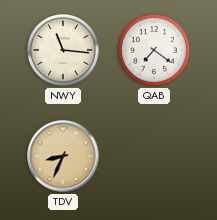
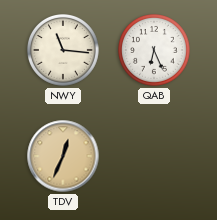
QAB: 7:21 -> 6:26 (155, 51)
TDV: 8:34 -> 12:34 (63, 156)
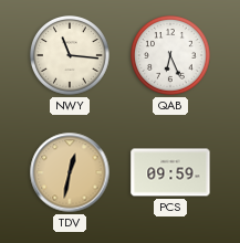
TDV: 12:34 -> 12:32 (70, 172)
PCS: none -> 09:59 (170, 172)
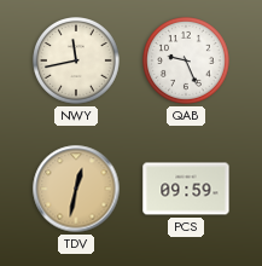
NWY: 11:16 -> 11:43 (77, 62)
QAB: 6:26 -> 9:26 (187, 62)
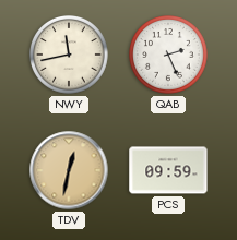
QAB: 9:26 -> 2:26 (169, 56)
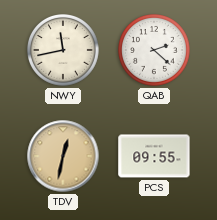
QAB: 2:26 -> 2:22 (155, 51)
PCS: 09:59 -> 09:55 (154, 156)
